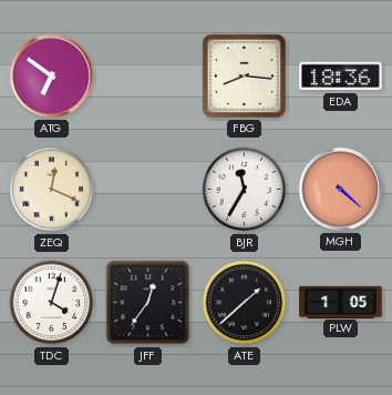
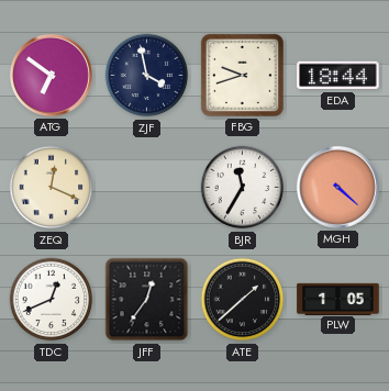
ZJF: none -> 3:58 (147, 76)
FBG: 8:16 -> 9:42 (242, 75)
EDA: 18:36 -> 18:44 (338, 76)
TDC: 4:03 -> 12:41 (52, 300)
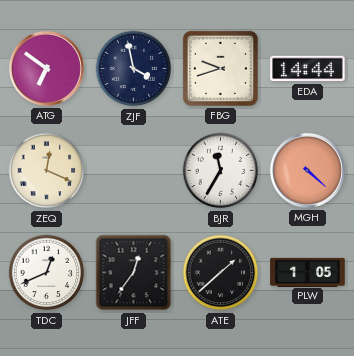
EDA: 18:44 -> 14:44 (308, 69)
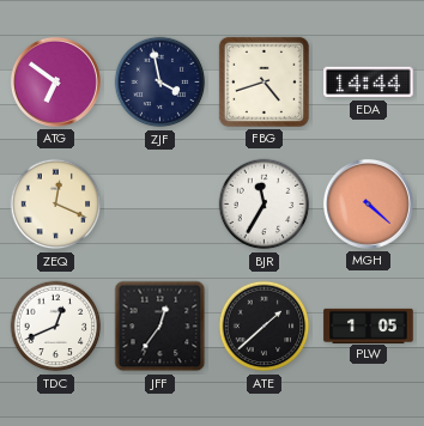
FBG: 9:42 -> 4:42 (264, 81)
